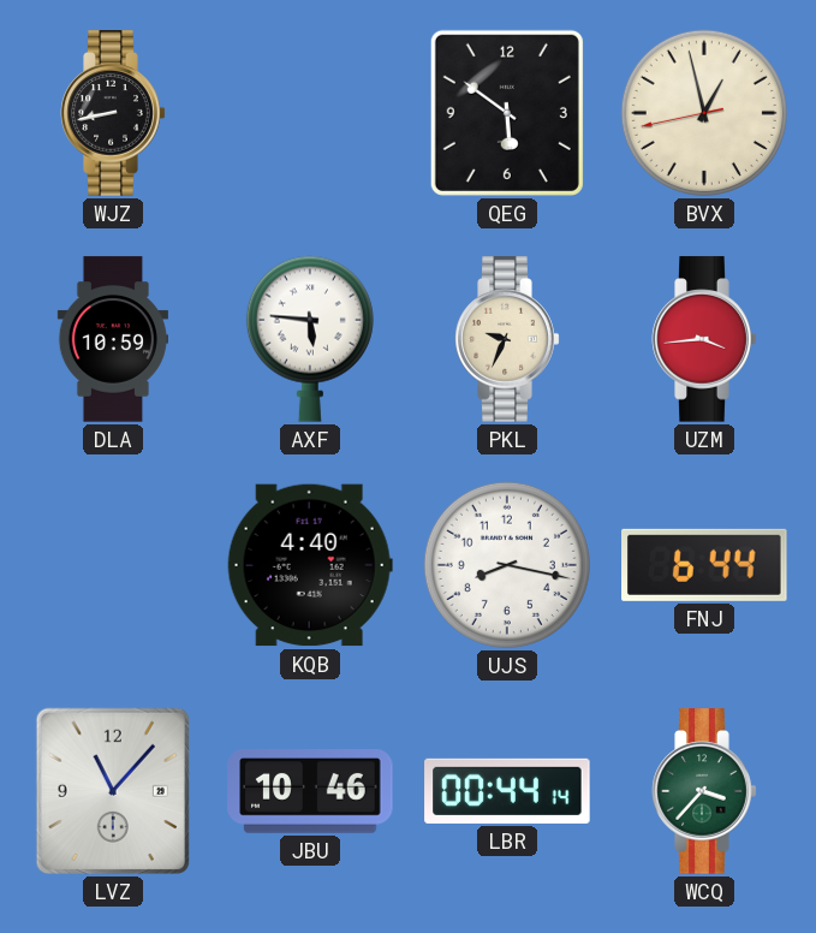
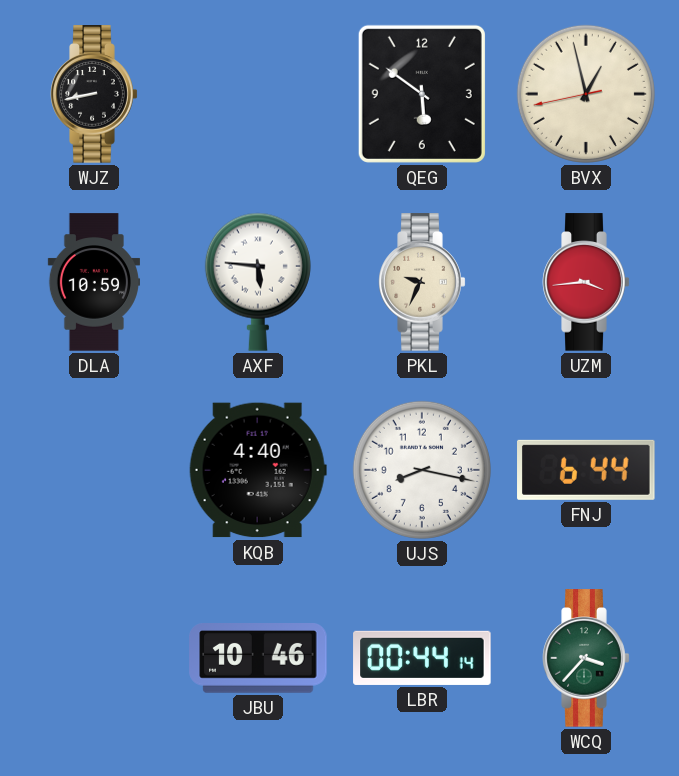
LVZ: 11:07 -> none (113, 791)
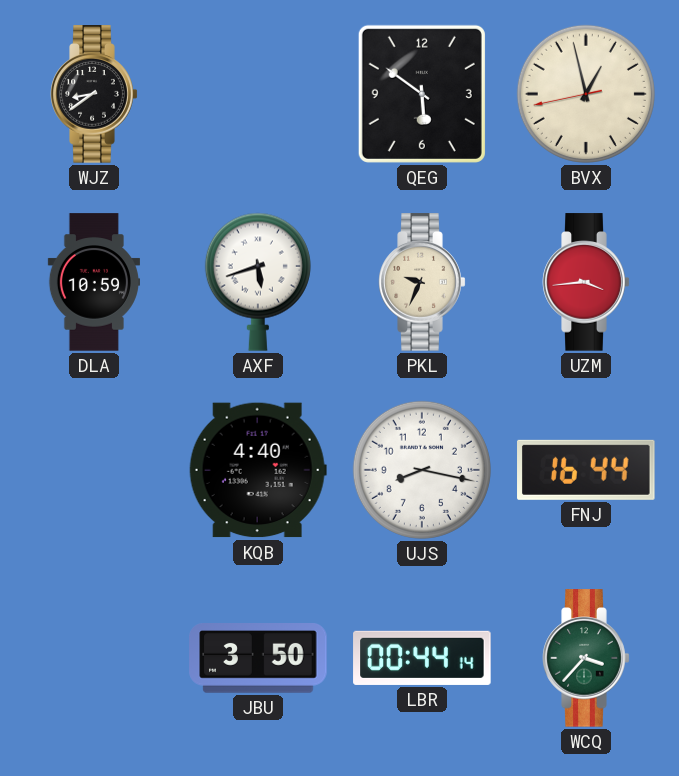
WJZ: 8:43 -> 8:39 (94, 94)
AXF: 5:46 -> 5:42 (258, 282)
FNJ: 6:44 -> 16:44 (586, 470)
JBU: 10:46 -> 3:50 (258, 659)
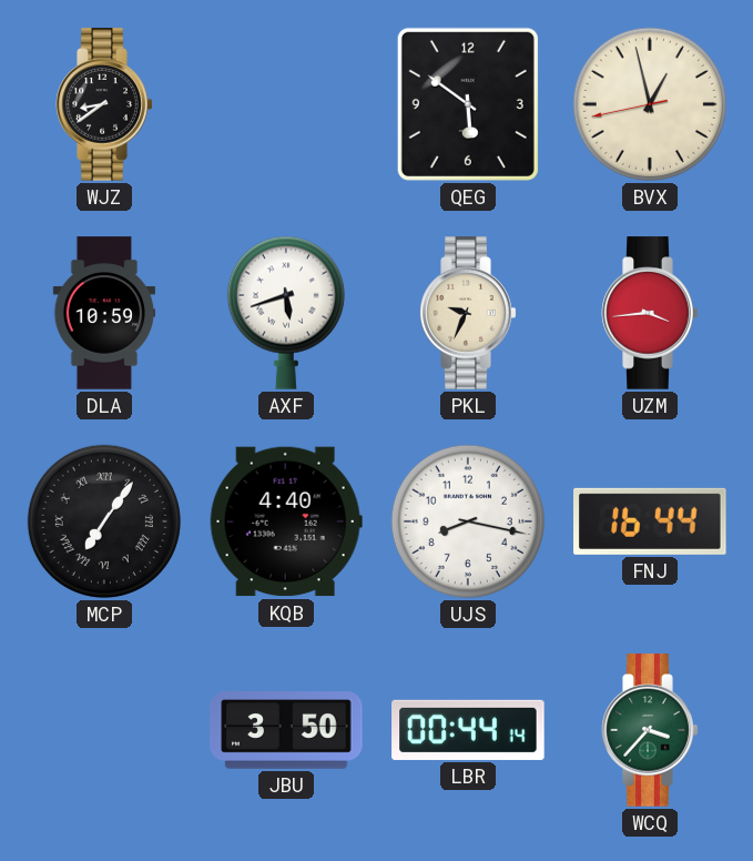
MCP: none -> 7:06 (104, 521)
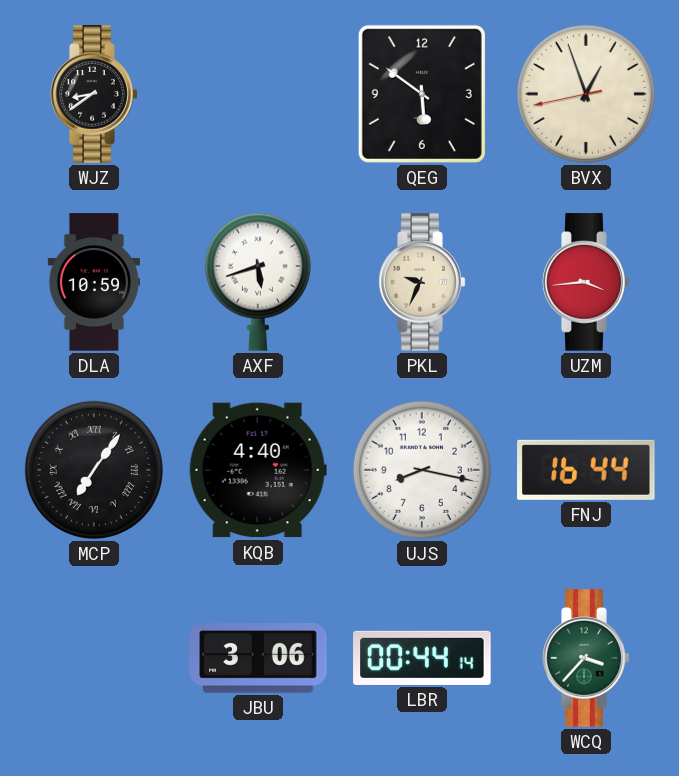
BVX: 12:57 -> 12:56 (586, 94)
JBU: 3:50 -> 3:06 (258, 659)
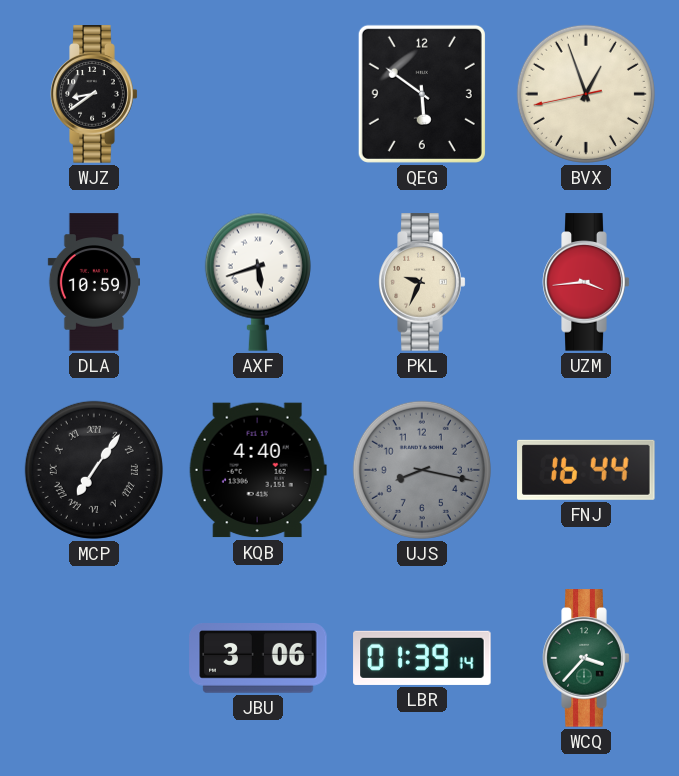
UJS dial: white -> grey (422, 470)
LBR: 00:44 -> 01:39 (422, 658)
